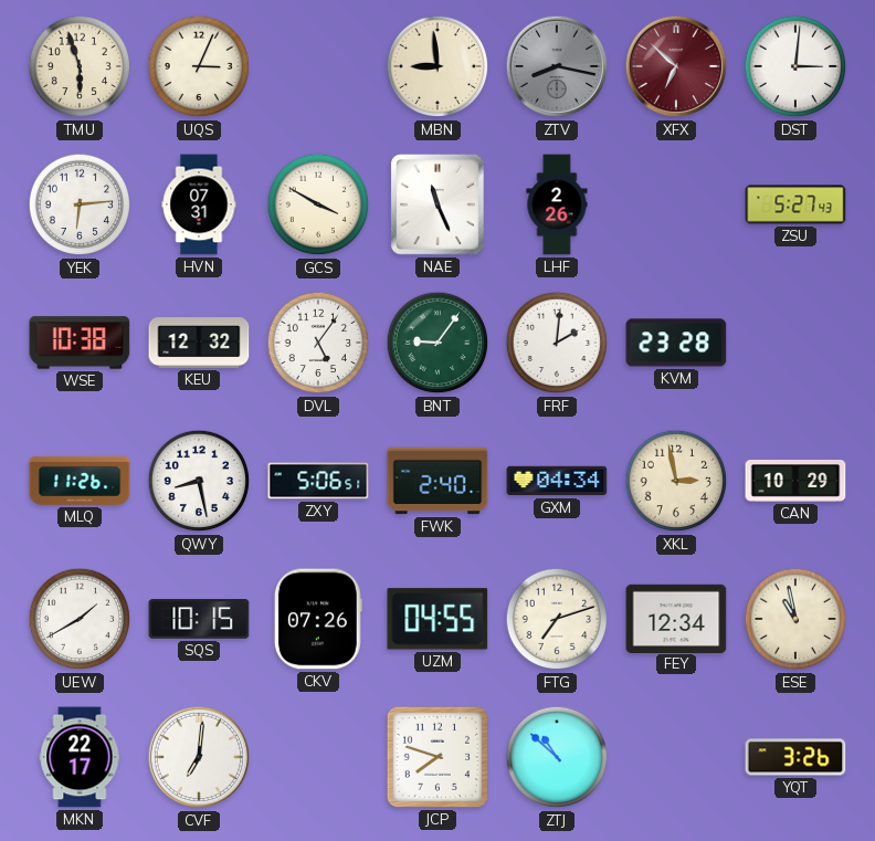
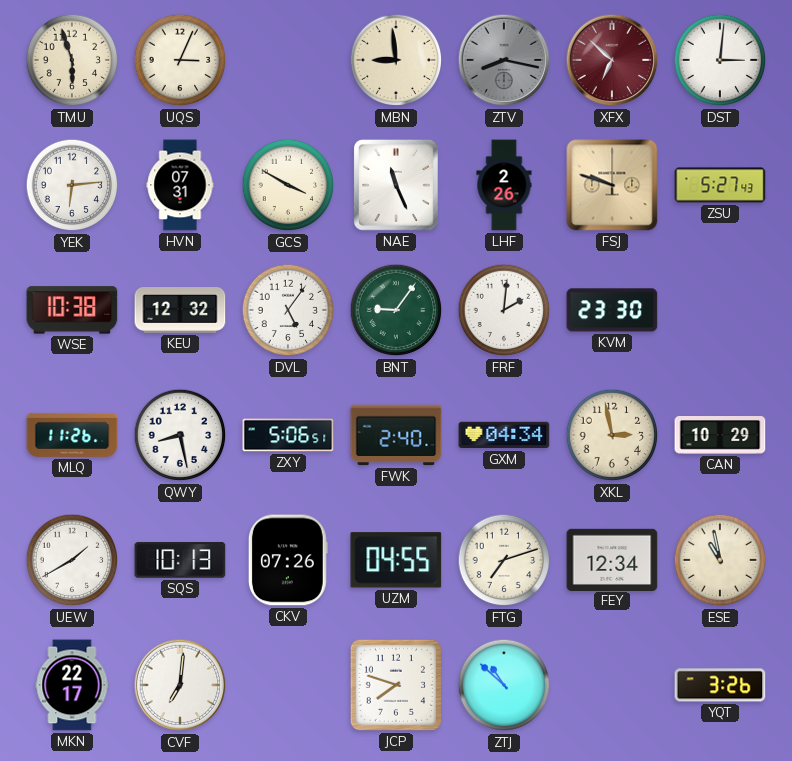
FSJ: none -> 9:48 (612, 185)
KVM: 23:28 -> 23:30 (612, 310)
SQS: 10:15 -> 10:13 (180, 560)
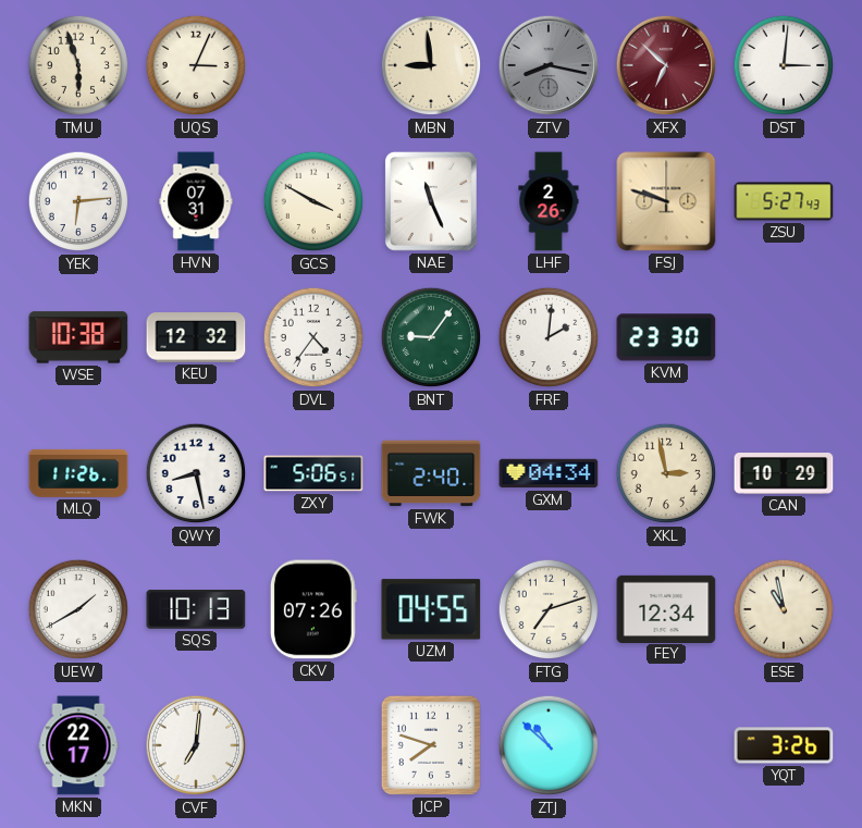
DVL: 5:06 -> 4:36 (313, 337)
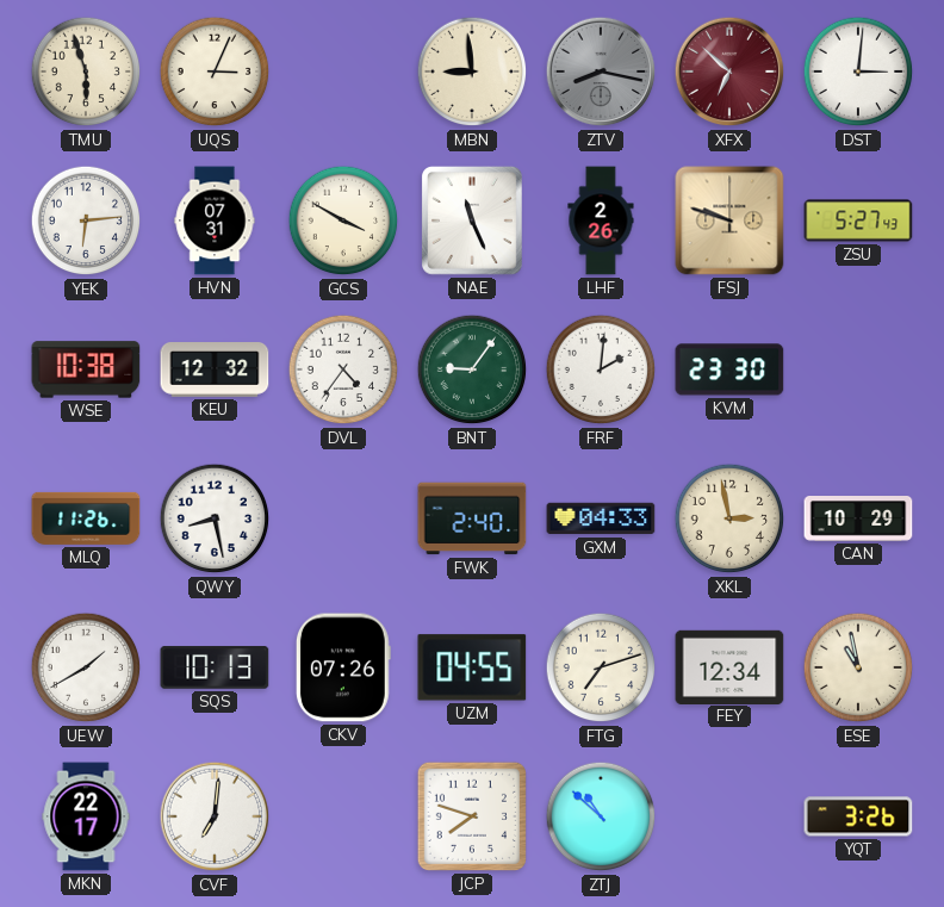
ZXY: 5:06 -> none (313, 473)
GXM: 04:34 -> 04:33 (601, 518)
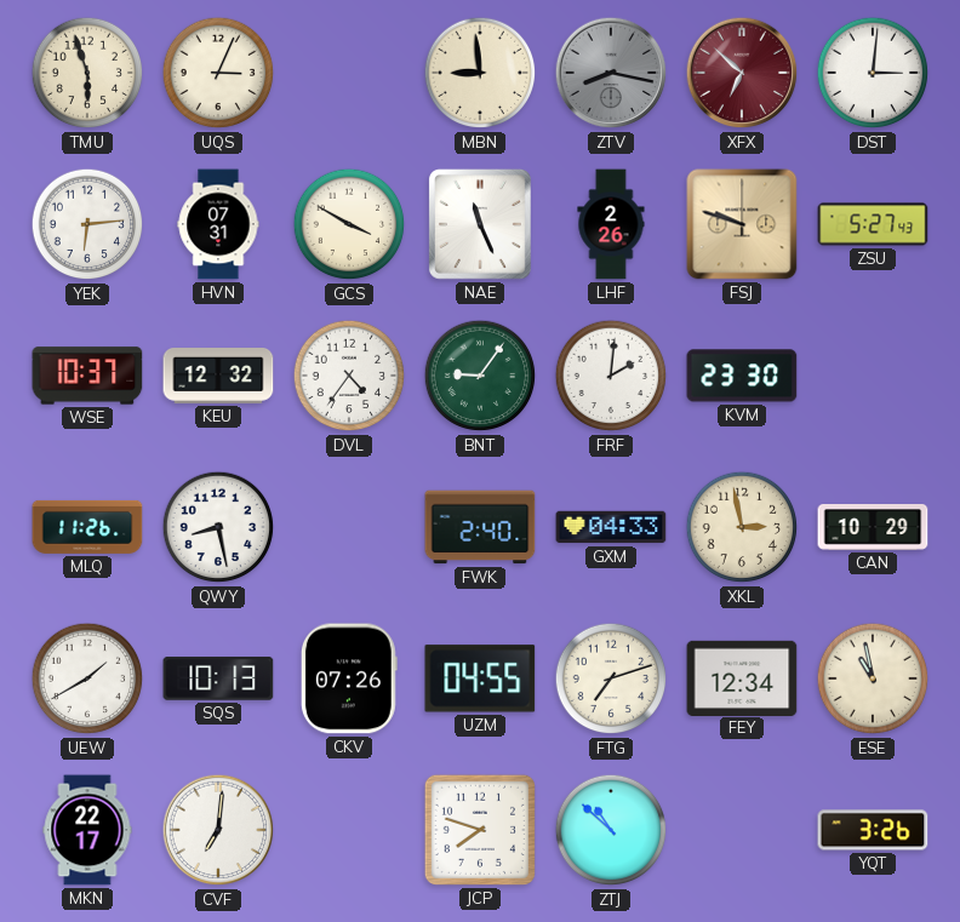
WSE: 10:38 -> 10:37 (87, 376)
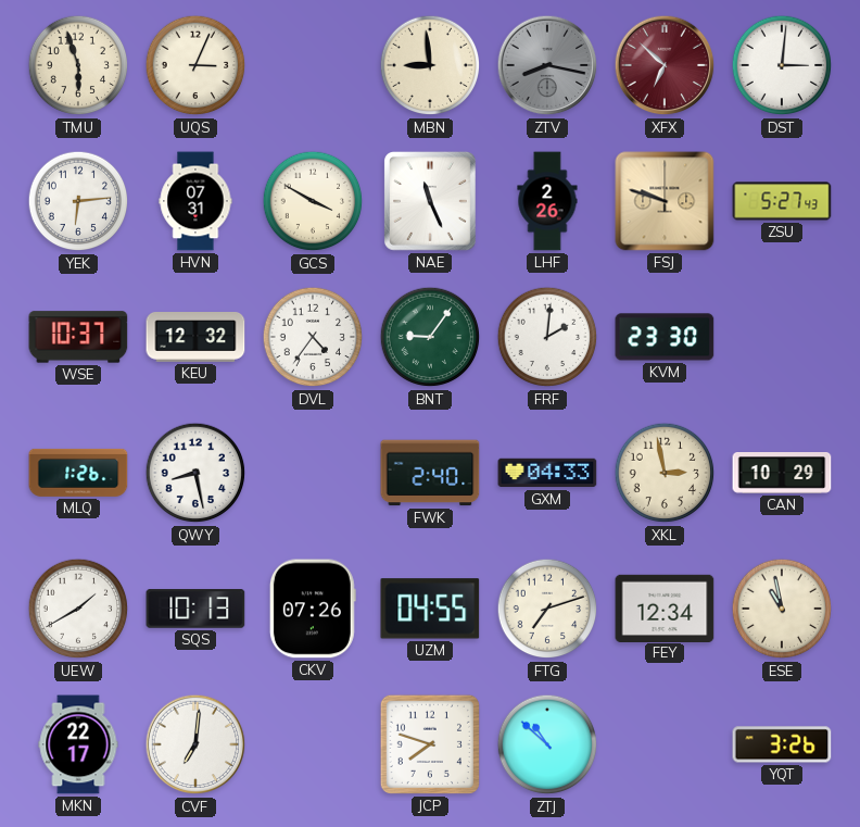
MLQ: 11:26 -> 1:26 (78, 473)
